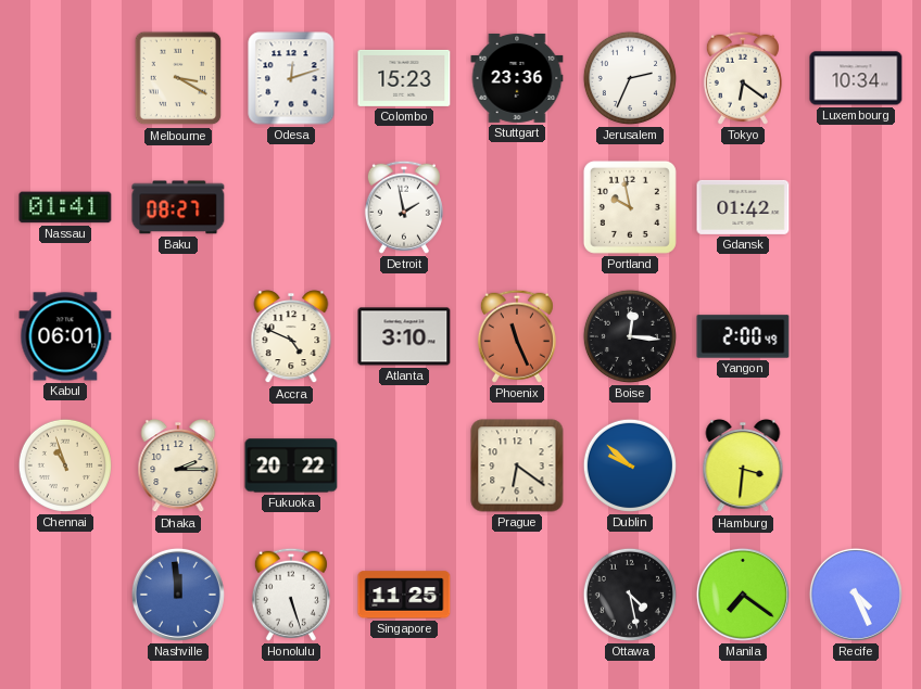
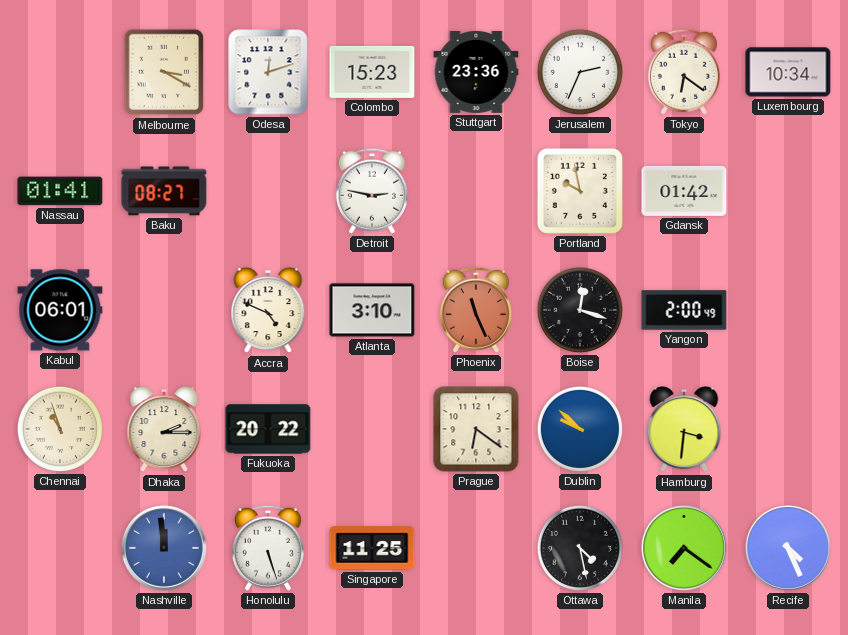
Detroit: 1:58 -> 2:47 (372, 191)
Boise: 12:16 -> 12:18 (580, 310)
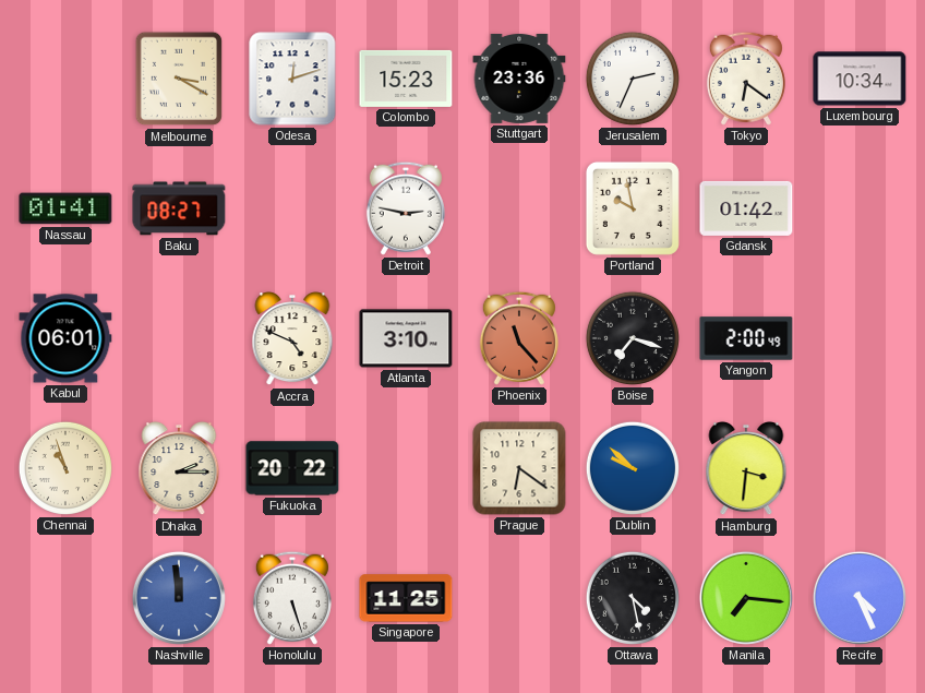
Phoenix: 11:26 -> 11:23 (519, 338)
Boise: 12:18 -> 7:18 (633, 338)
Manila: 7:21 -> 7:16 (746, 598)
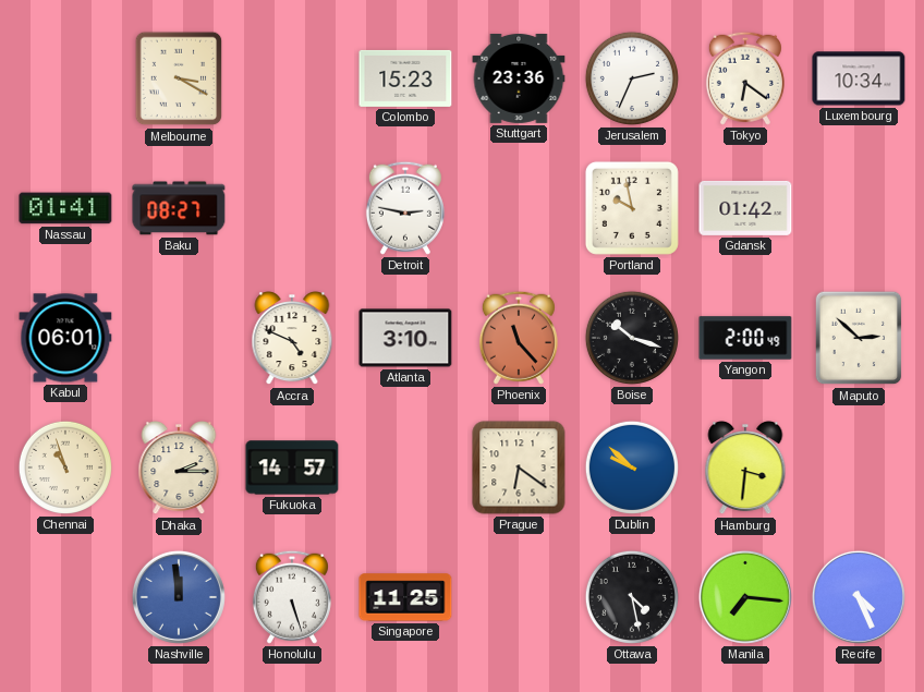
Odesa: 12:12 -> none (292, 79)
Boise: 7:18 -> 10:18 (632, 338)
Maputo: none -> 2:52 (859, 338)
Fukuoka: 20:22 -> 14:57 (292, 468)
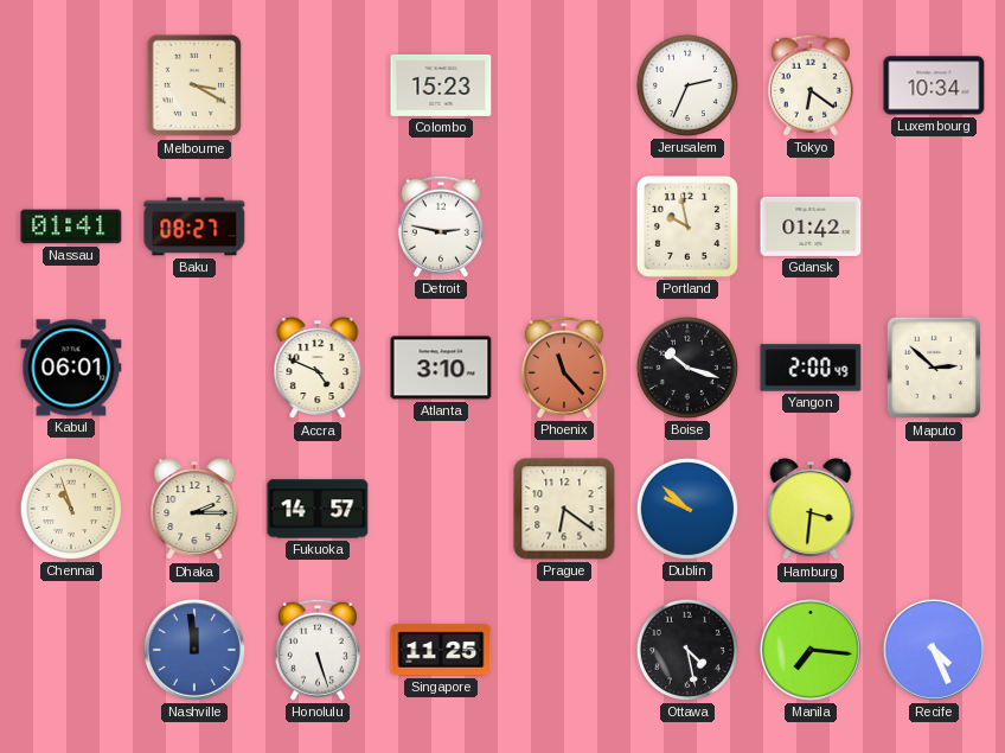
Stuttgart: 23:36 -> none (519, 78)
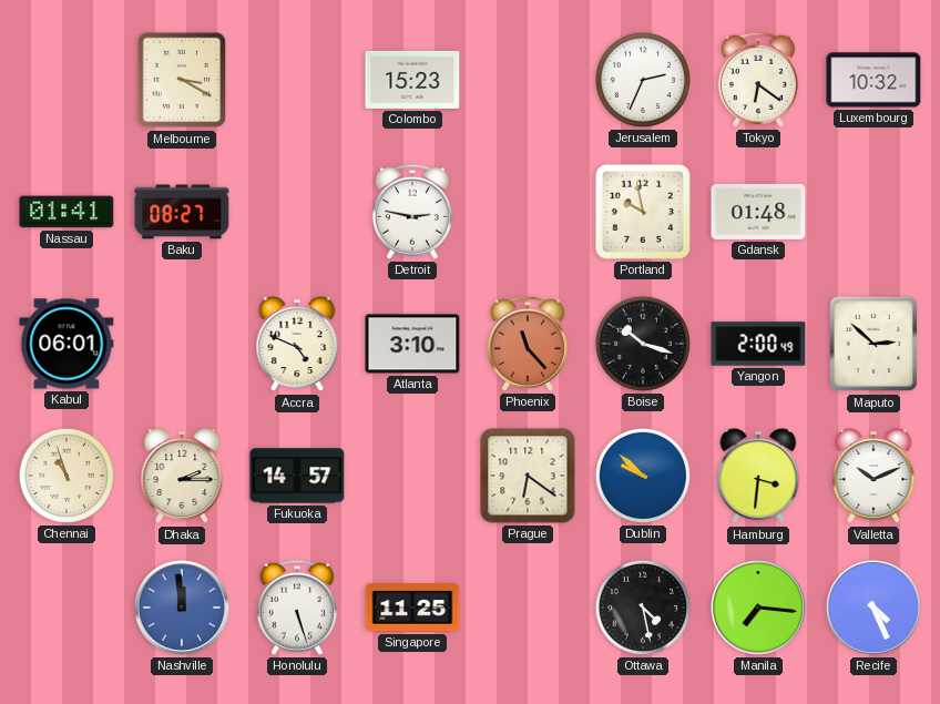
Luxembourg: 10:34 -> 10:32 (873, 80)
Gdansk: 01:42 -> 01:48 (758, 212)
Valletta: none -> 10:11 (873, 477)
